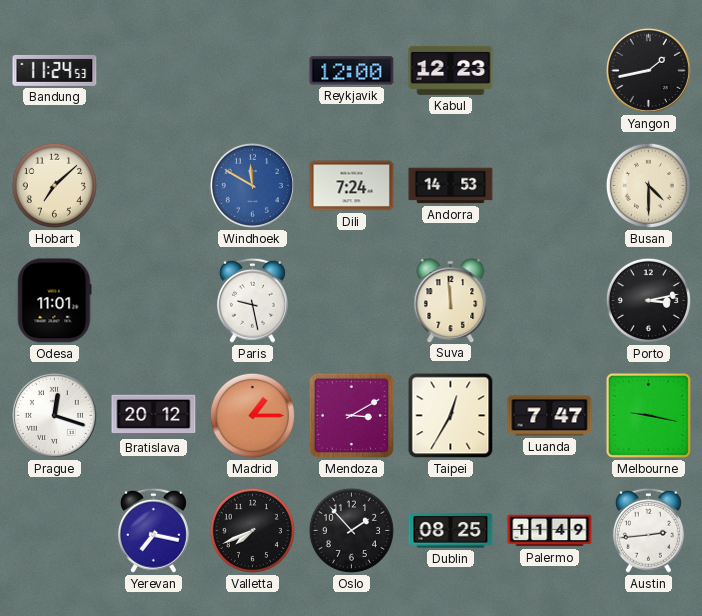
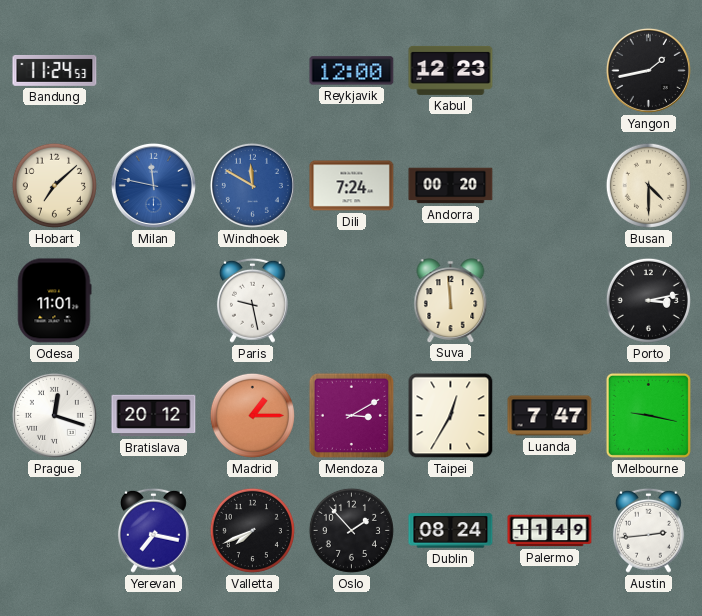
Milan: none -> 11:47 (153, 185)
Andorra: 14:53 -> 00:20 (451, 186)
Dublin: 08:25 -> 08:24 (451, 531)
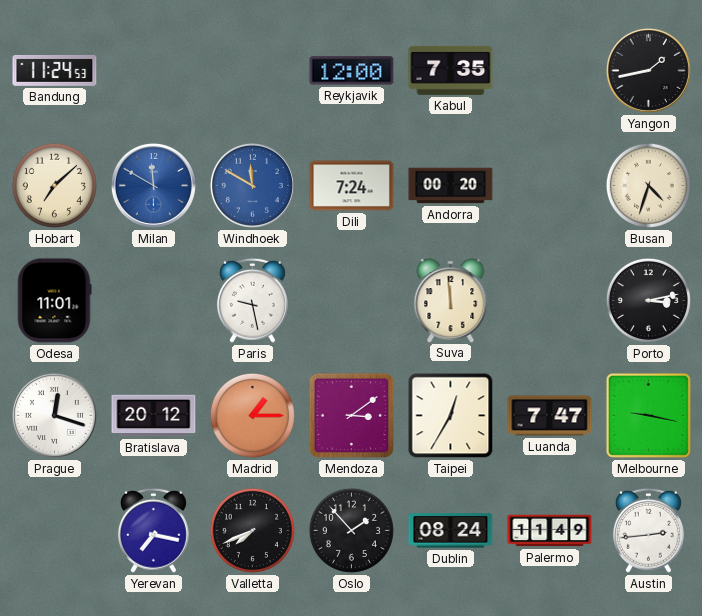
Kabul: 12:23 -> 7:35 (451, 70)
Milan: 11:47 -> 11:50 (153, 185)
Busan: 4:30 -> 4:33 (648, 185)
Mendoza: 3:10 -> 3:09 (351, 415)
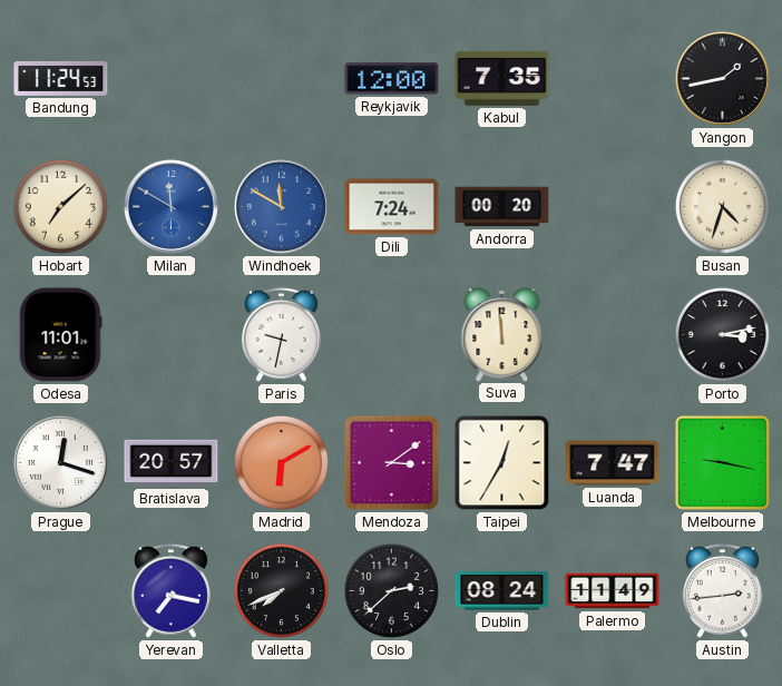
Paris: 9:28 -> 9:32 (281, 334)
Bratislava: 20:12 -> 20:57 (172, 463)
Madrid: 1:15 -> 6:10 (281, 462)
Oslo: 1:53 -> 2:38 (391, 590)
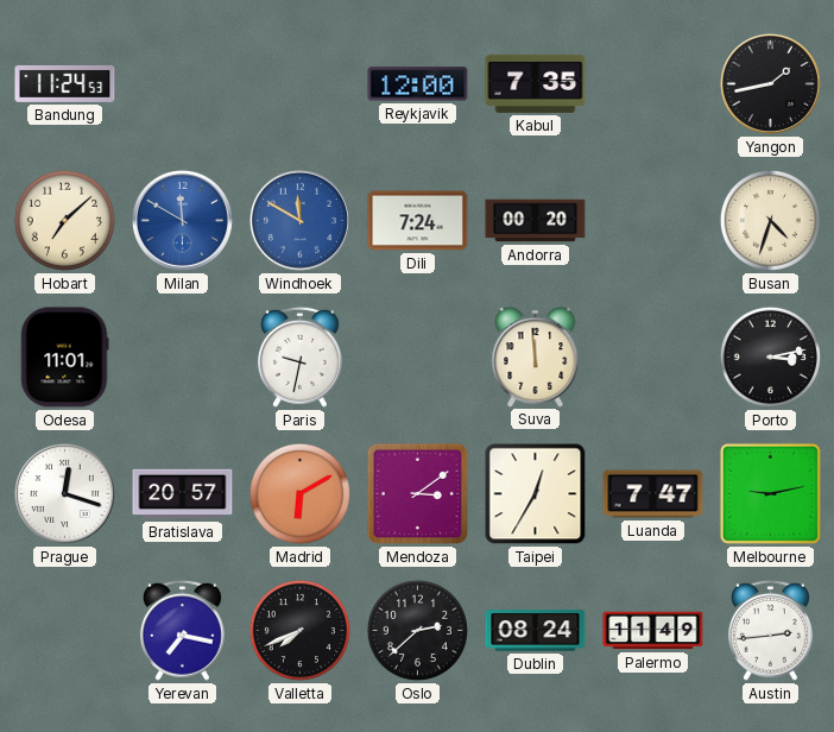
Melbourne: 9:17 -> 9:13 (770, 493)
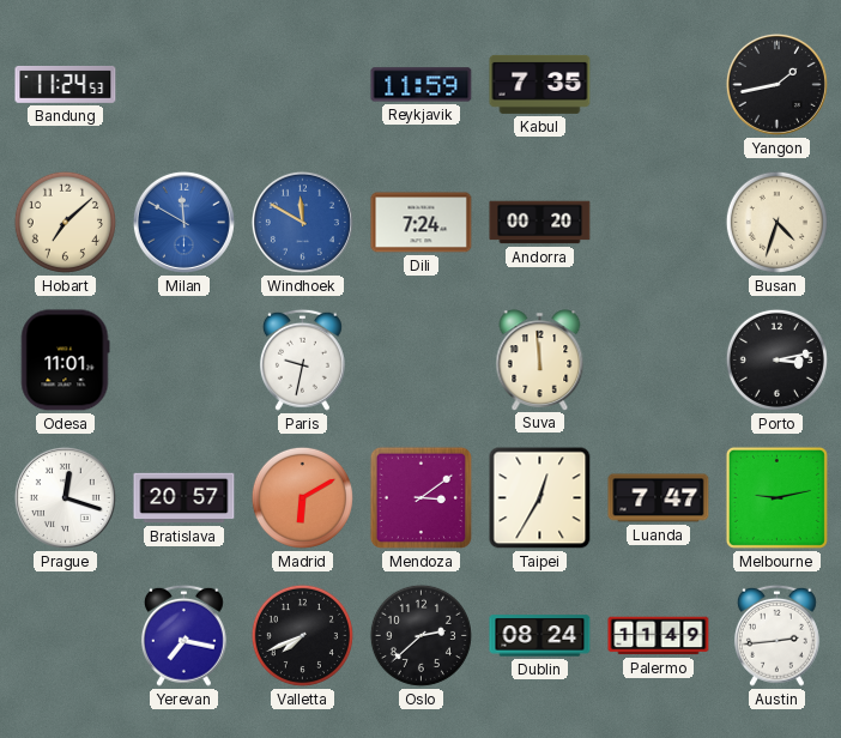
Reykjavik: 12:00 -> 11:59 (422, 85)
